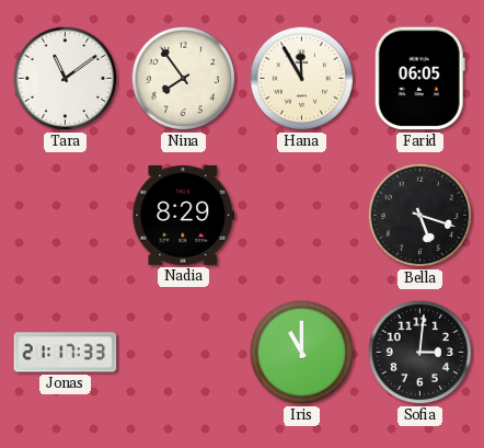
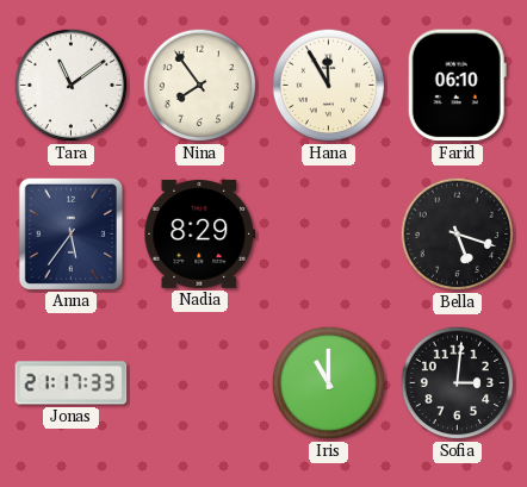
Farid: 06:05 -> 06:10 (457, 86)
Anna: none -> 5:36 (70, 233)
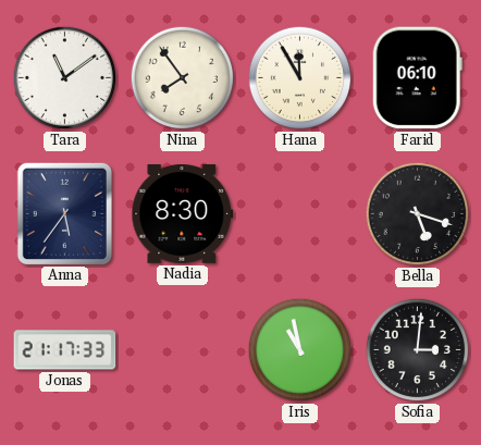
Nadia: 8:29 -> 8:30 (183, 213)
Iris: 11:00 -> 10:58 (300, 350)
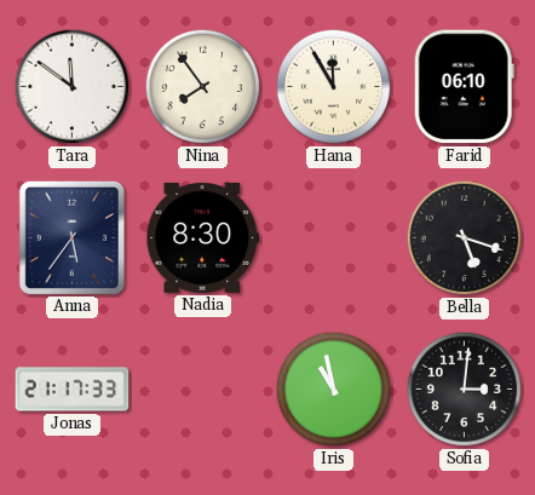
Tara: 11:09 -> 11:51 (73, 87)
